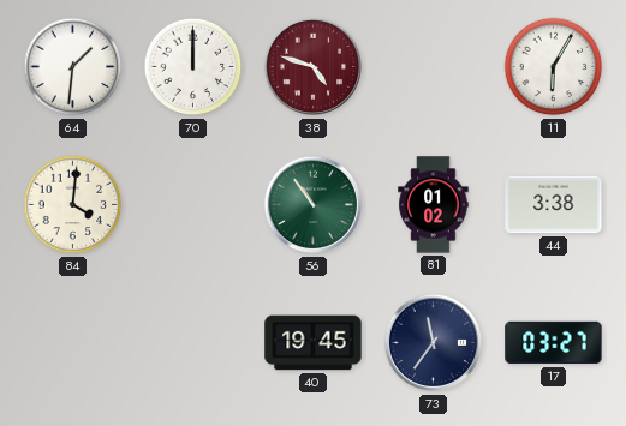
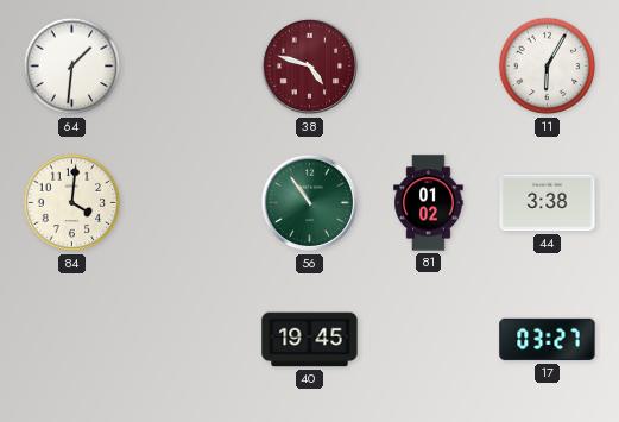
70: 12:00 -> none (193, 67)
73: 11:36 -> none (434, 343)
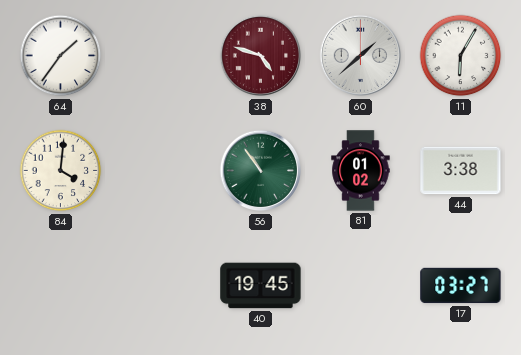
64: 1:31 -> 1:36 (61, 56)
60: none -> 1:38 (361, 56)
